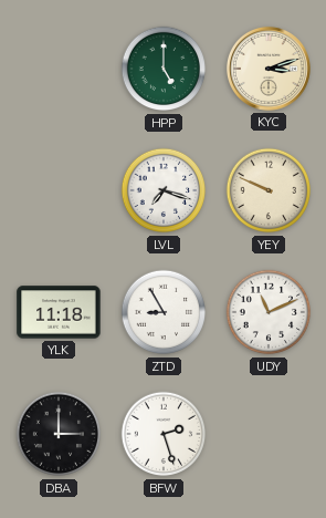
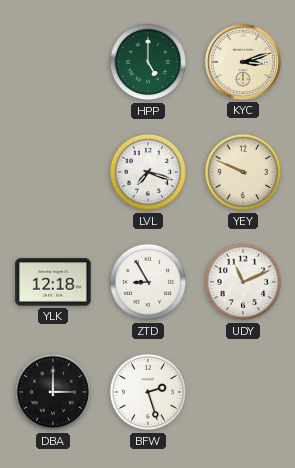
YLK: 11:18 -> 12:18 (53, 282)
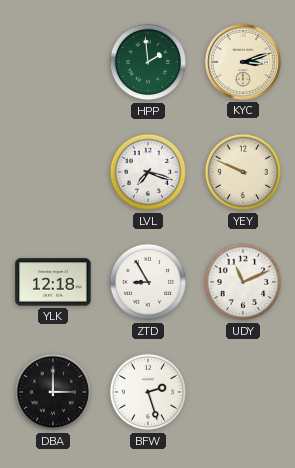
HPP: 5:00 -> 1:59 (148, 62)
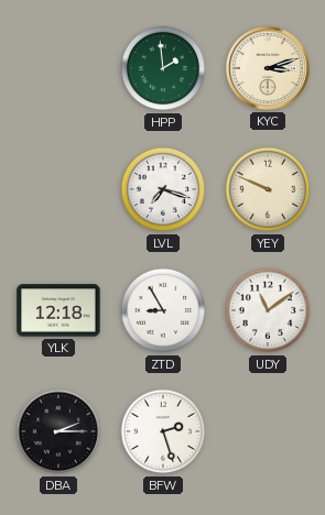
UDY: 11:11 -> 11:09 (268, 310)
DBA: 3:00 -> 2:15 (58, 431)
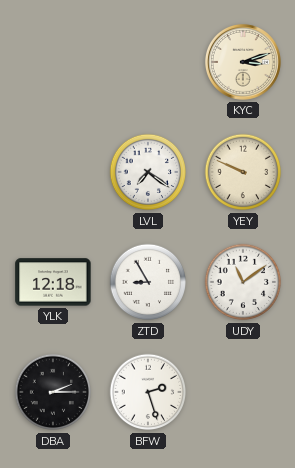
HPP: 1:59 -> none (163, 68)
LVL: 7:18 -> 7:21 (148, 172)
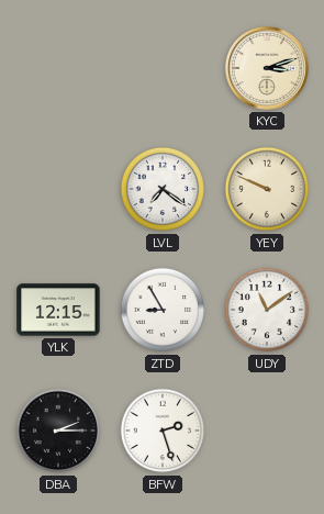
YLK: 12:18 -> 12:15 (58, 310)
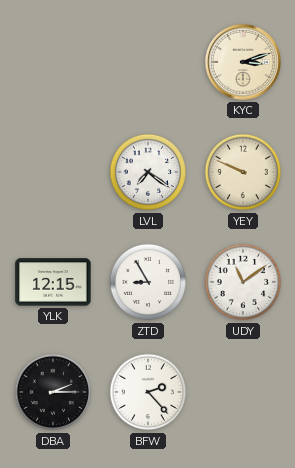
BFW: 2:27 -> 2:23 (148, 392)
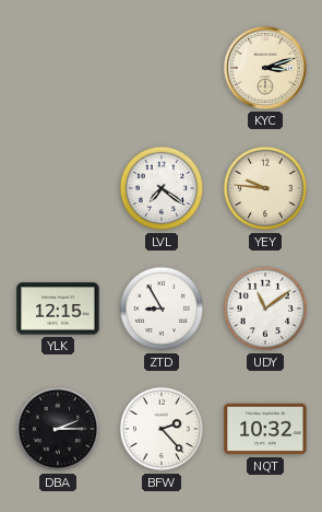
YEY: 9:49 -> 9:46 (265, 188)
NQT: none -> 10:32 (265, 429)
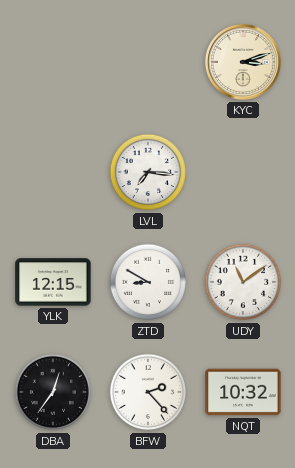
LVL: 7:21 -> 7:16 (148, 172)
YEY: 9:46 -> none (265, 188)
ZTD: 8:55 -> 8:50 (148, 282)
DBA: 2:15 -> 12:36 (53, 392)
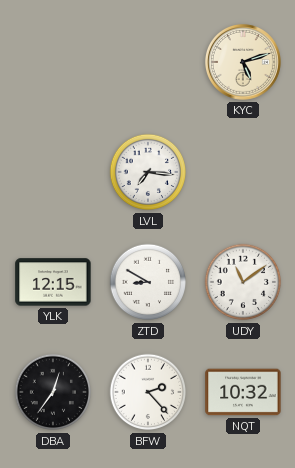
KYC: 3:12 -> 5:12 (243, 62)
